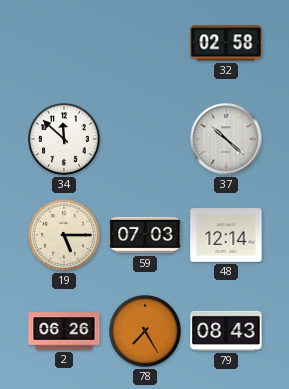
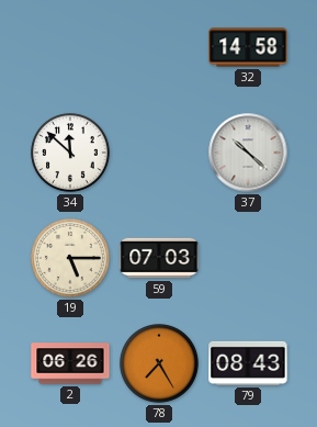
32: 02:58 -> 14:58 (248, 47)
48: 12:14 -> none (226, 235)
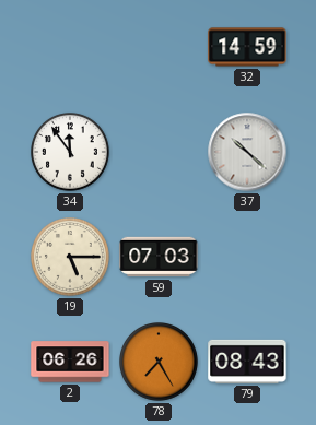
32: 14:58 -> 14:59 (247, 47)
34: 11:52 -> 11:54 (71, 153)
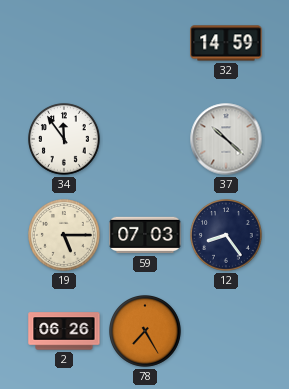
12: none -> 8:24 (227, 236)
79: 08:43 -> none (247, 362)
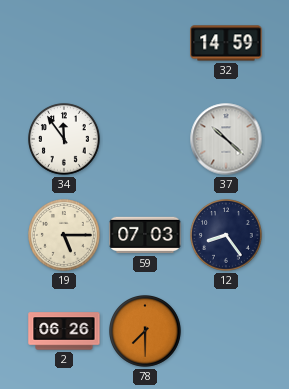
78: 7:25 -> 7:30 (146, 332)
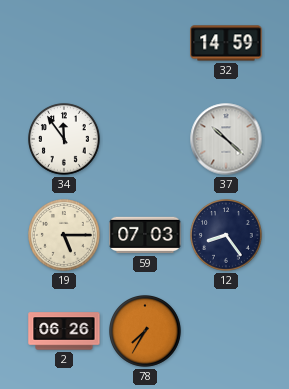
78: 7:30 -> 7:35 (146, 332)
